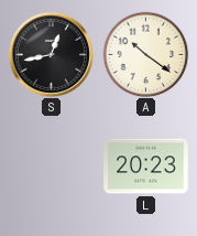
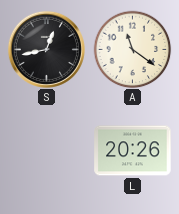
A: 10:21 -> 11:21 (132, 49)
L: 20:23 -> 20:26 (133, 151)
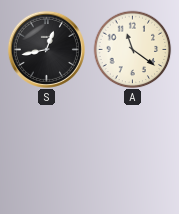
L: 20:26 -> none (133, 151)
